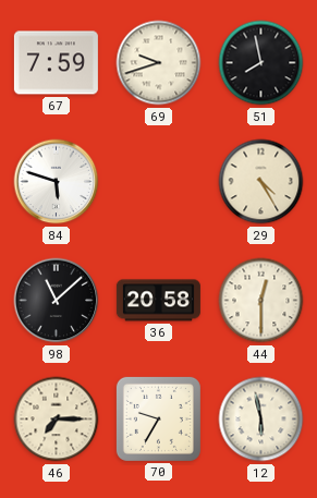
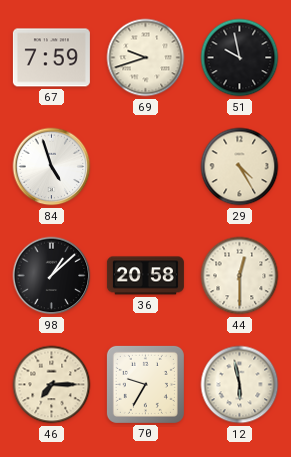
51: 7:58 -> 9:58 (240, 58)
84: 5:48 -> 4:57 (52, 167)
98: 11:08 -> 1:08 (52, 276)
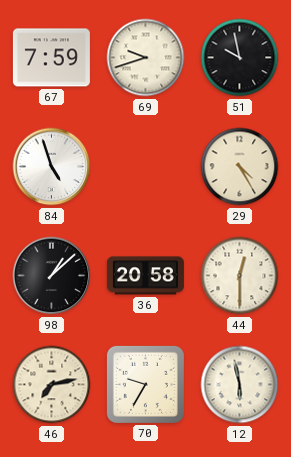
46: 7:15 -> 7:13 (52, 385)
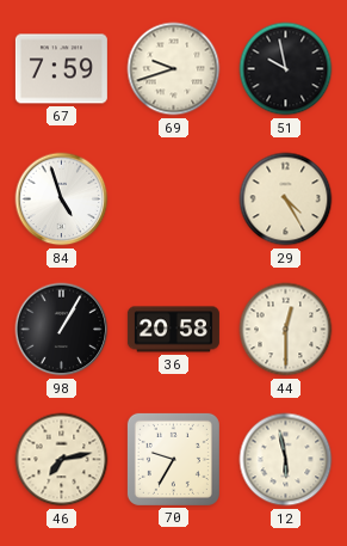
98: 1:08 -> 1:05 (62, 330)
